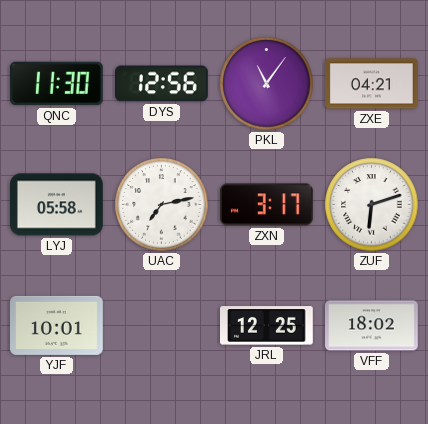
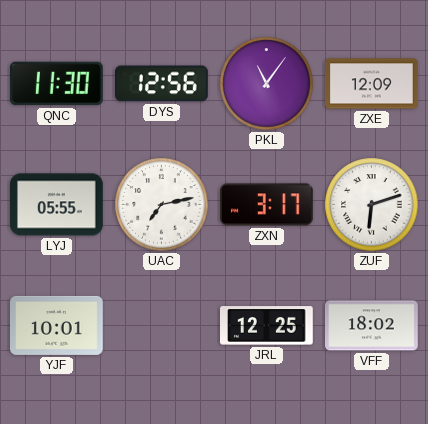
ZXE: 04:21 -> 12:09 (372, 84)
LYJ: 05:58 -> 05:55 (57, 205)
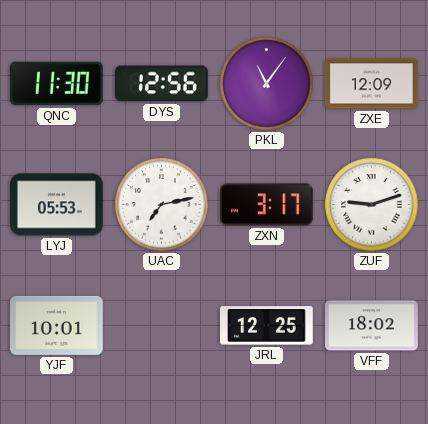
LYJ: 05:55 -> 05:53 (57, 205)
ZUF: 6:12 -> 9:12 (372, 205)
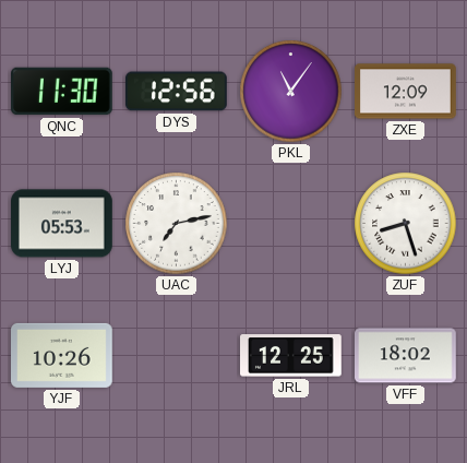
ZXN: 3:17 -> none (267, 205)
ZUF: 9:12 -> 8:27 (406, 224)
YJF: 10:01 -> 10:26 (62, 355)
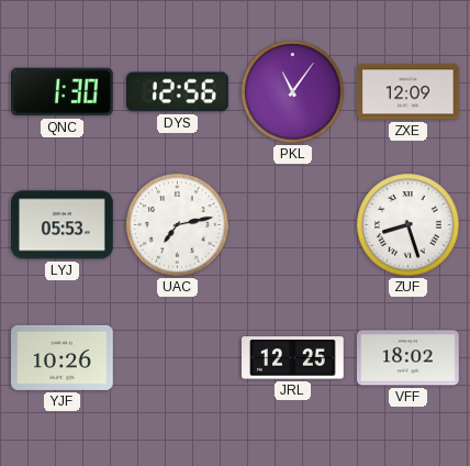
QNC: 11:30 -> 1:30 (63, 92)
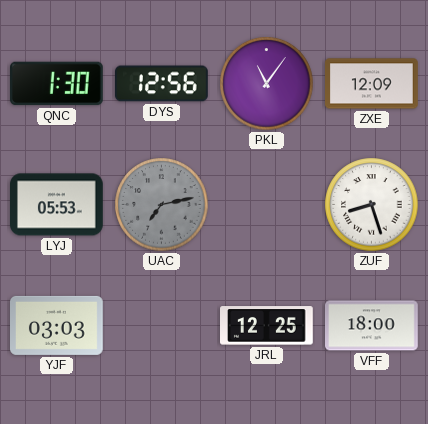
UAC dial: white -> grey (162, 205)
YJF: 10:26 -> 03:03 (57, 325)
VFF: 18:02 -> 18:00 (372, 326)
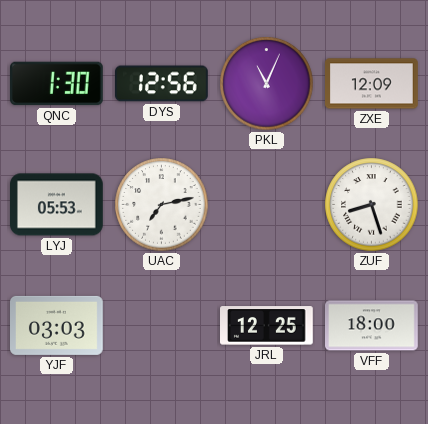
PKL: 11:06 -> 11:04 (267, 84)
UAC dial: grey -> white (162, 205)
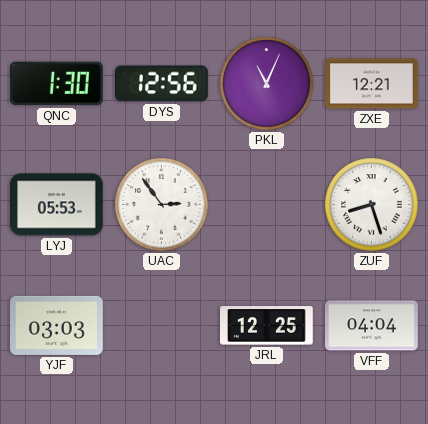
ZXE: 12:09 -> 12:21 (372, 84)
UAC: 7:13 -> 2:54 (162, 205)
VFF: 18:00 -> 04:04 (372, 326)
